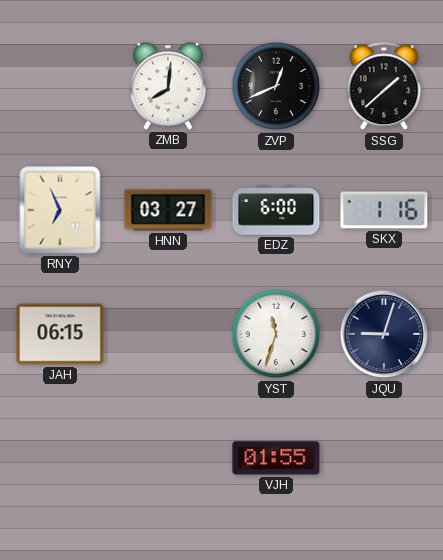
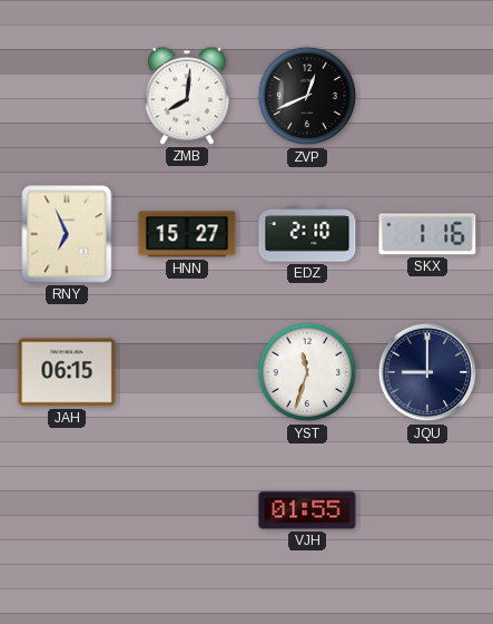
SSG: 1:38 -> none (384, 87)
HNN: 03:27 -> 15:27 (187, 234)
EDZ: 6:00 -> 2:10 (307, 234)
JQU: 9:03 -> 9:00 (427, 372)
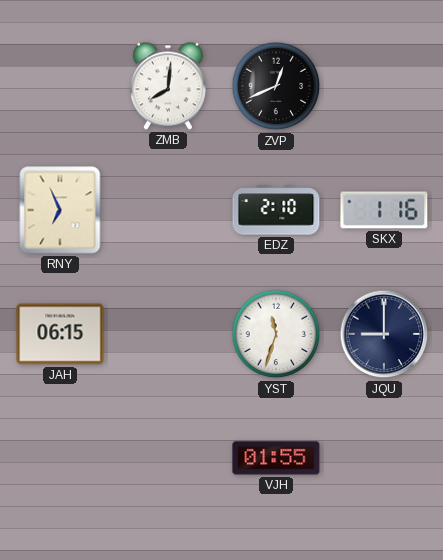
HNN: 15:27 -> none (187, 234)
